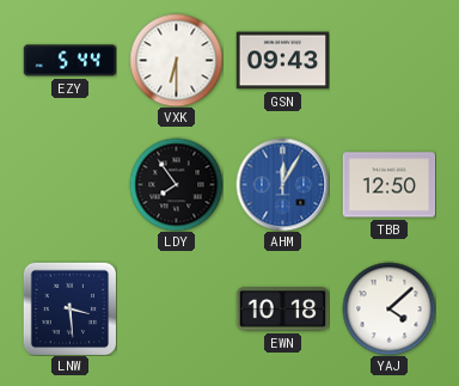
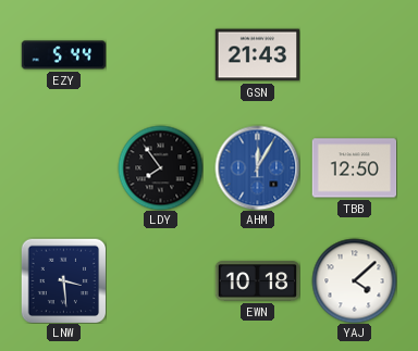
VXK: 6:30 -> none (176, 60)
GSN: 09:43 -> 21:43 (257, 55)
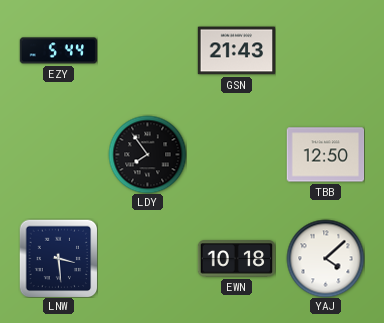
AHM: 12:05 -> none (257, 167)
